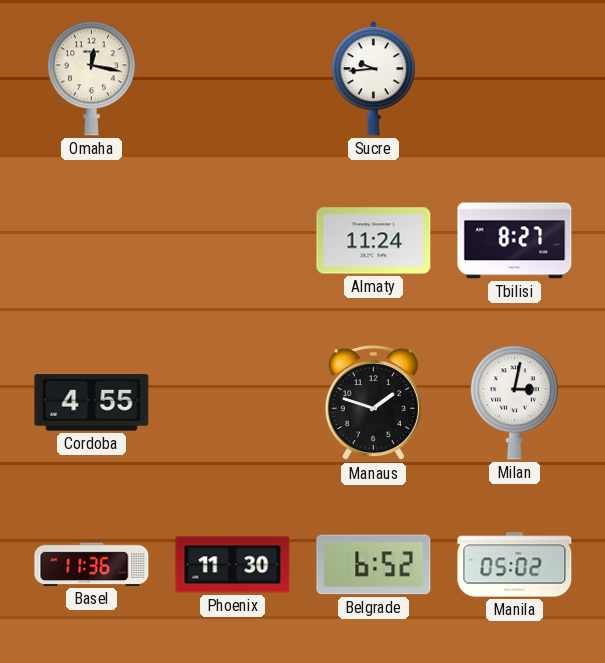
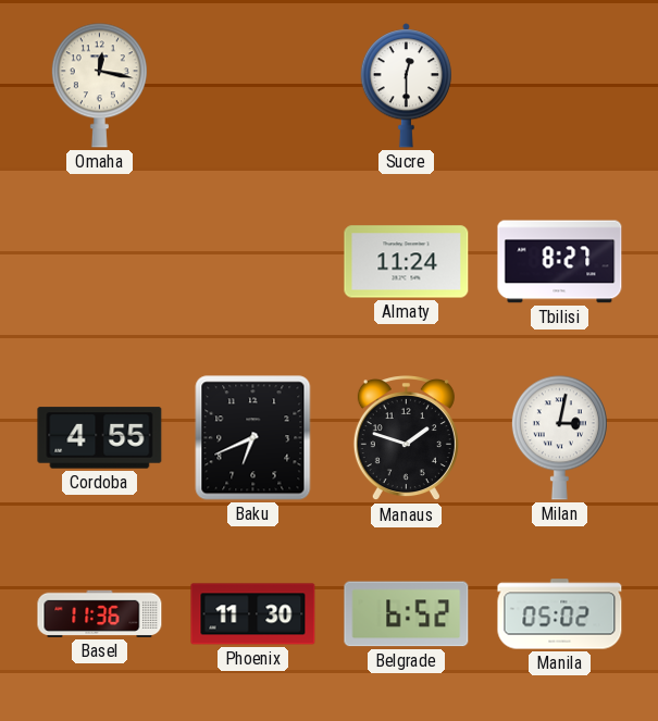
Sucre: 9:44 -> 12:30 (406, 86)
Baku: none -> 6:41 (253, 438)
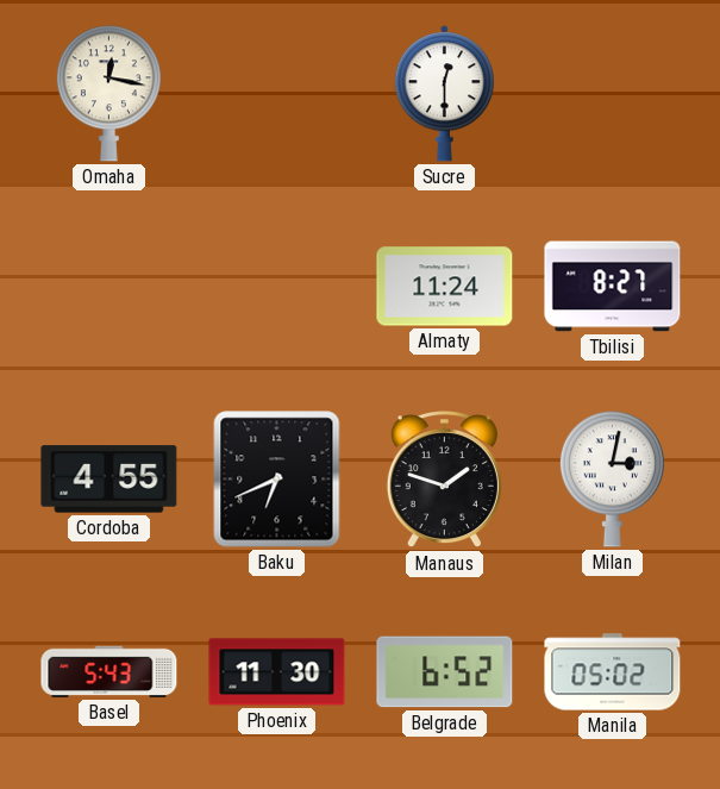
Basel: 11:36 -> 5:43 (109, 671)
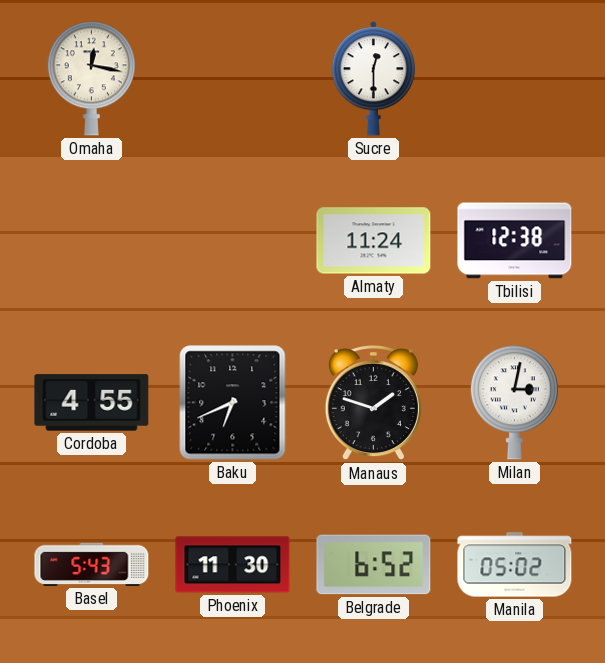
Tbilisi: 8:27 -> 12:38 (515, 241)
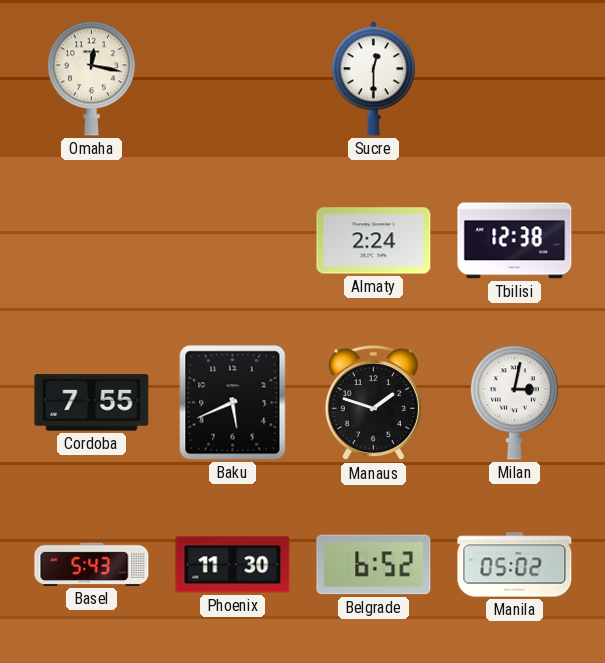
Almaty: 11:24 -> 2:24 (374, 241)
Cordoba: 4:55 -> 7:55 (92, 403)
Baku: 6:41 -> 5:41 (233, 403)
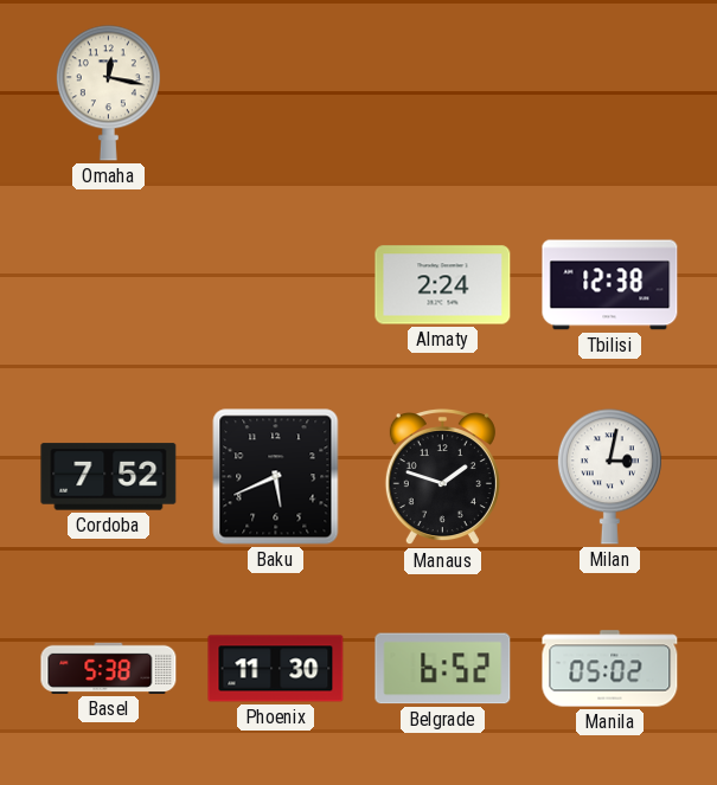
Sucre: 12:30 -> none (373, 79)
Cordoba: 7:55 -> 7:52 (109, 477)
Basel: 5:43 -> 5:38 (109, 668)
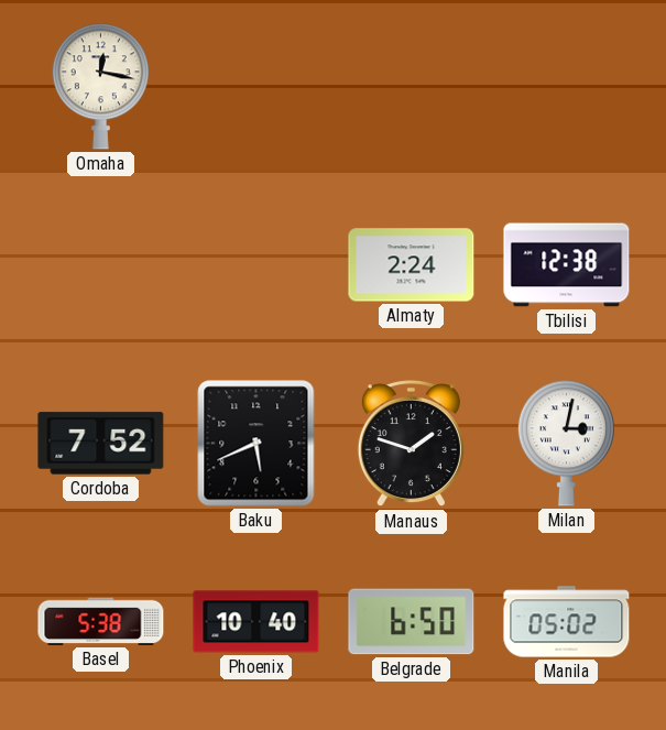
Phoenix: 11:30 -> 10:40 (256, 622)
Belgrade: 6:52 -> 6:50 (412, 622)
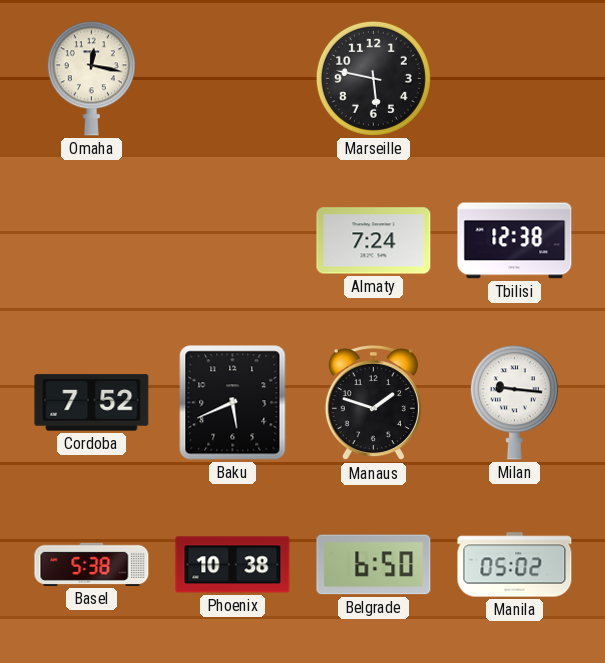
Marseille: none -> 5:47 (373, 78)
Almaty: 2:24 -> 7:24 (374, 241)
Milan: 3:02 -> 9:16 (514, 403)
Phoenix: 10:40 -> 10:38 (233, 565)
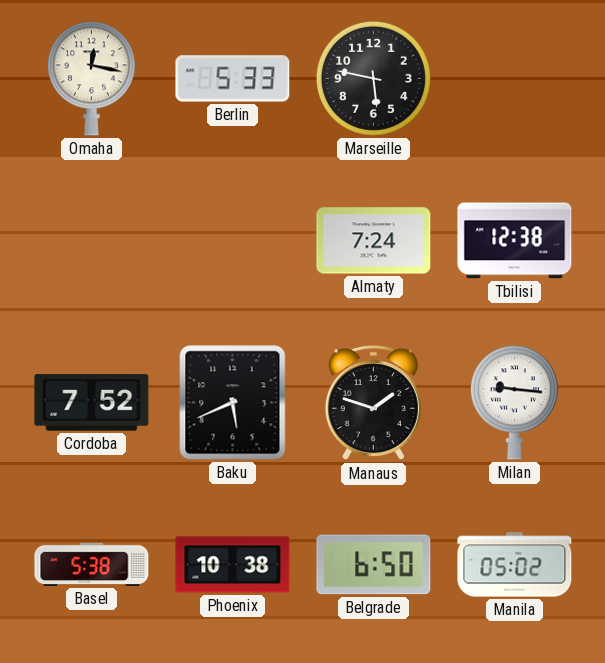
Berlin: none -> 5:33 (233, 79)
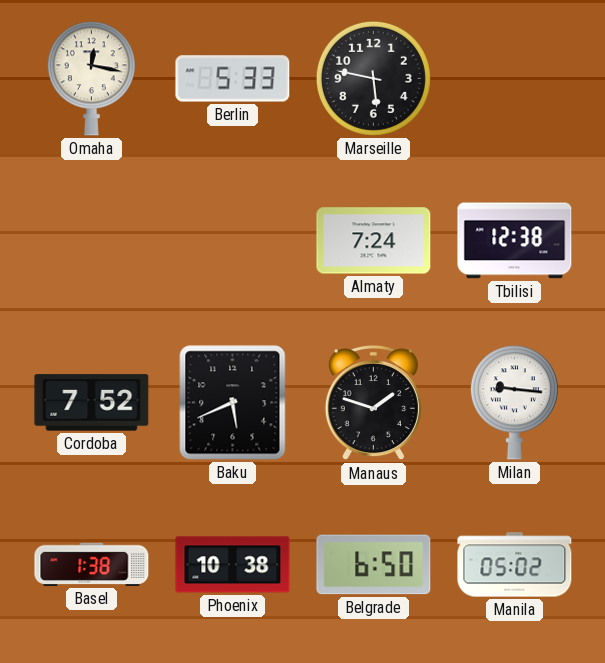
Basel: 5:38 -> 1:38 (92, 564)
